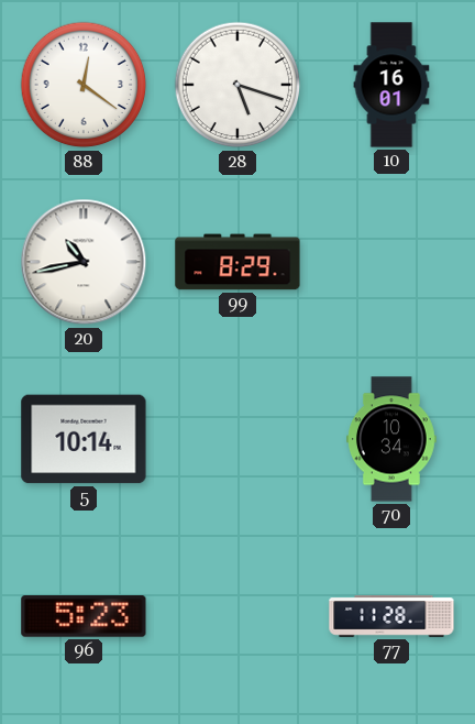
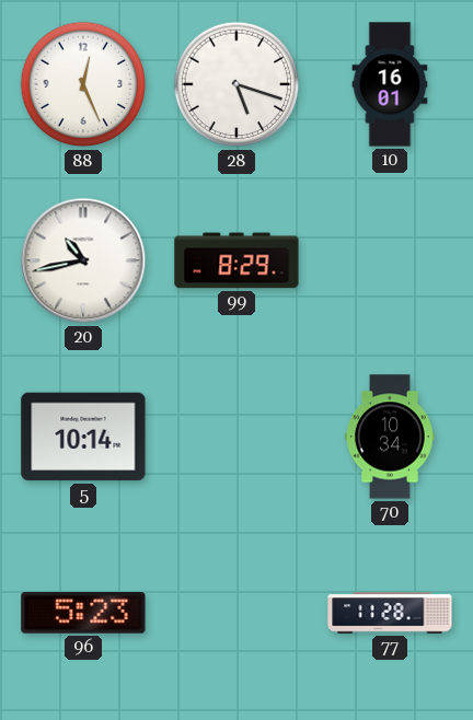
88: 12:21 -> 12:26 (83, 84)
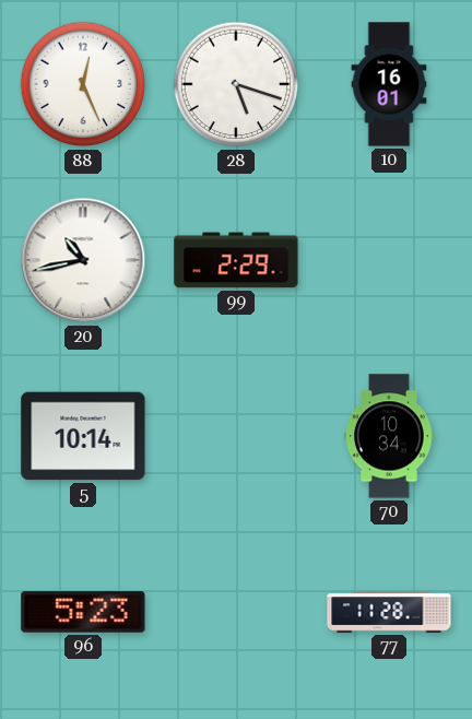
99: 8:29 -> 2:29 (236, 260)
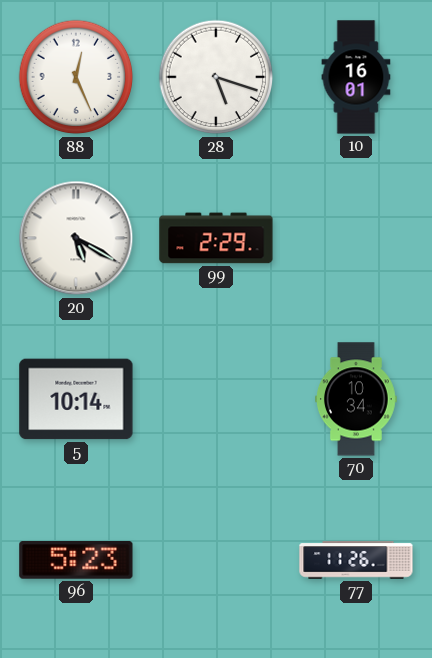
20: 10:43 -> 5:20 (76, 238)
77: 11:28 -> 11:26 (356, 560)
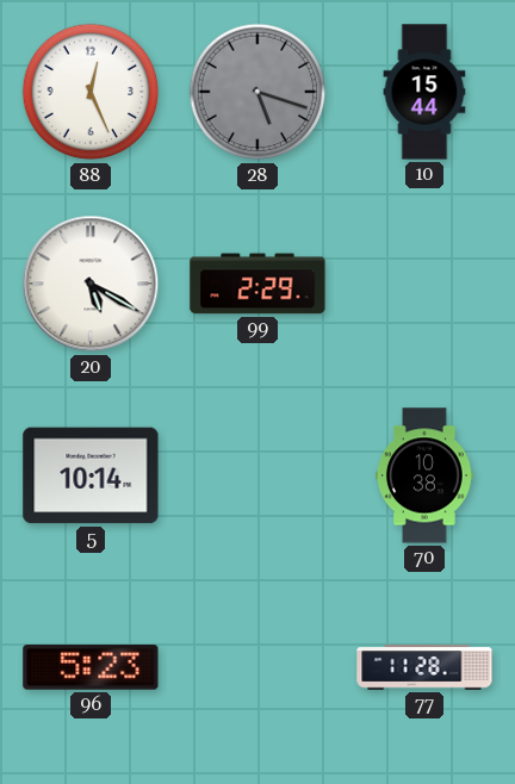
28 dial: white -> grey (257, 92)
10: 16:01 -> 15:44 (424, 92)
70: 10:34 -> 10:38 (426, 475)
77: 11:26 -> 11:28 (424, 667)
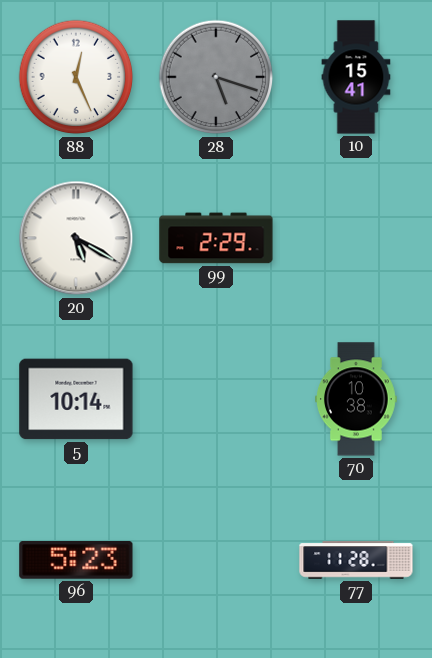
10: 15:44 -> 15:41 (356, 77)
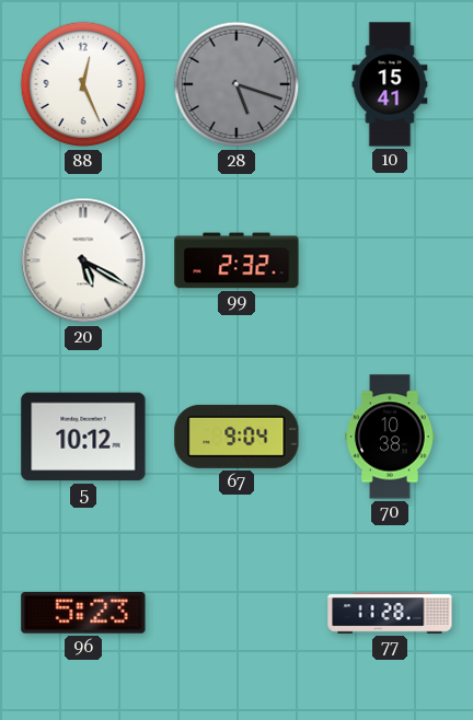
99: 2:29 -> 2:32 (236, 260)
5: 10:14 -> 10:12 (83, 437)
67: none -> 9:04 (236, 437)
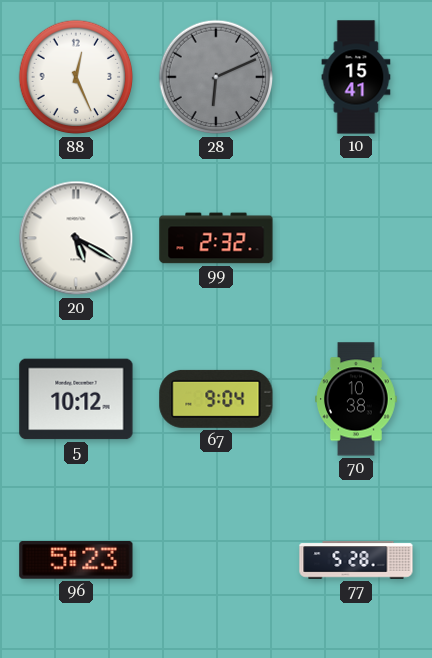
28: 5:18 -> 6:11 (216, 77)
77: 11:28 -> 5:28 (356, 560)
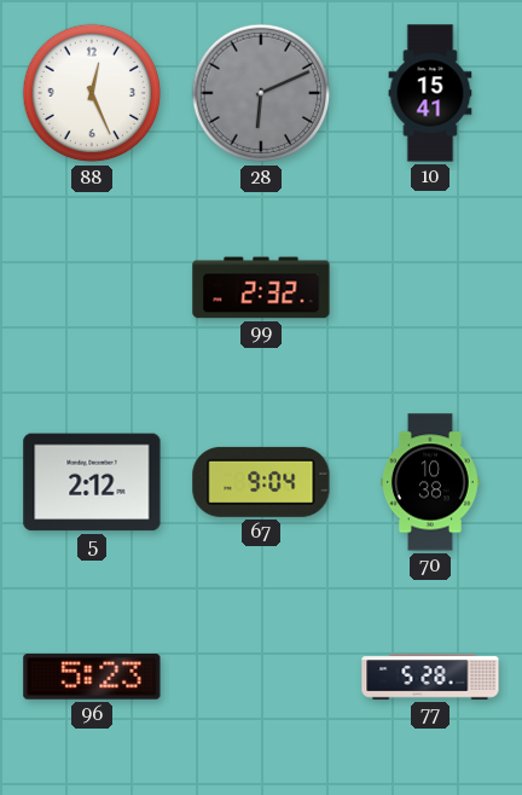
20: 5:20 -> none (76, 238)
5: 10:12 -> 2:12 (92, 482)
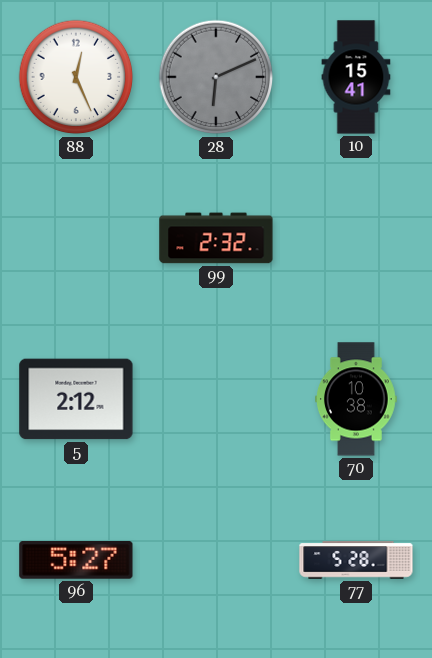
67: 9:04 -> none (261, 482)
96: 5:23 -> 5:27 (76, 560)
